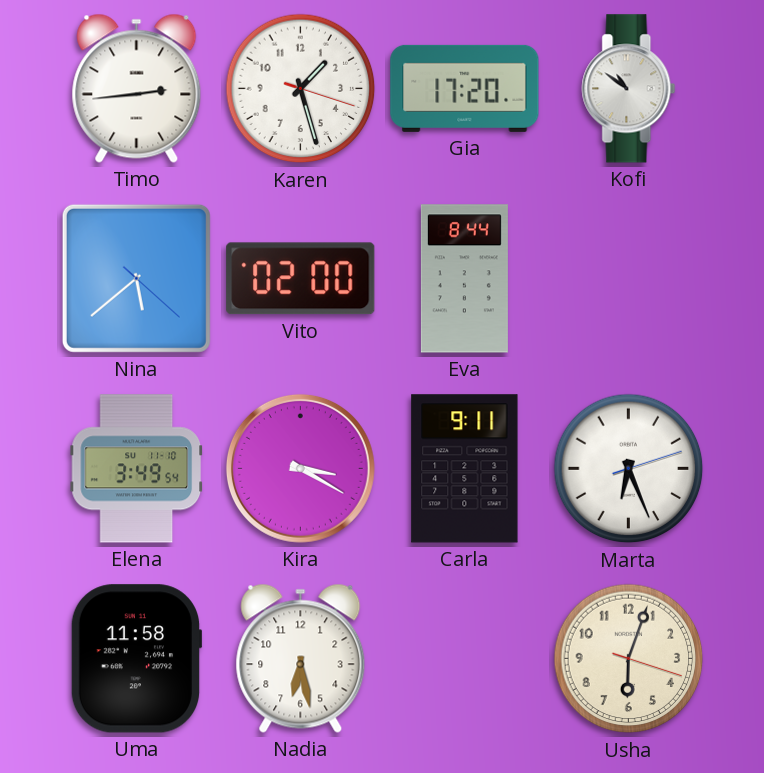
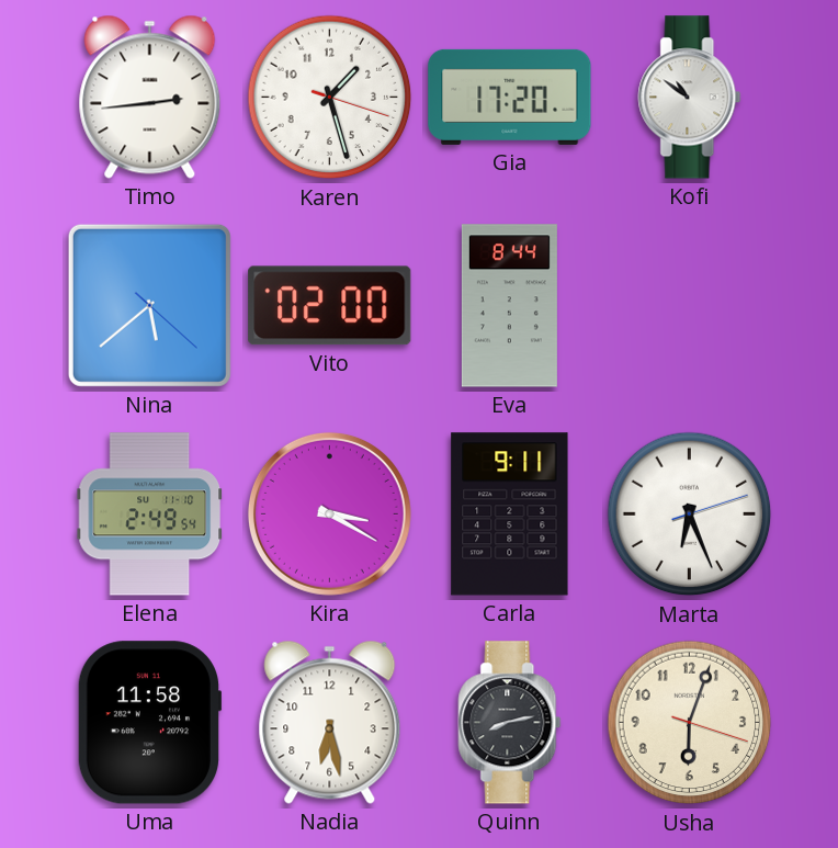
Elena: 3:49 -> 2:49 (150, 515)
Quinn: none -> 8:13 (510, 723)
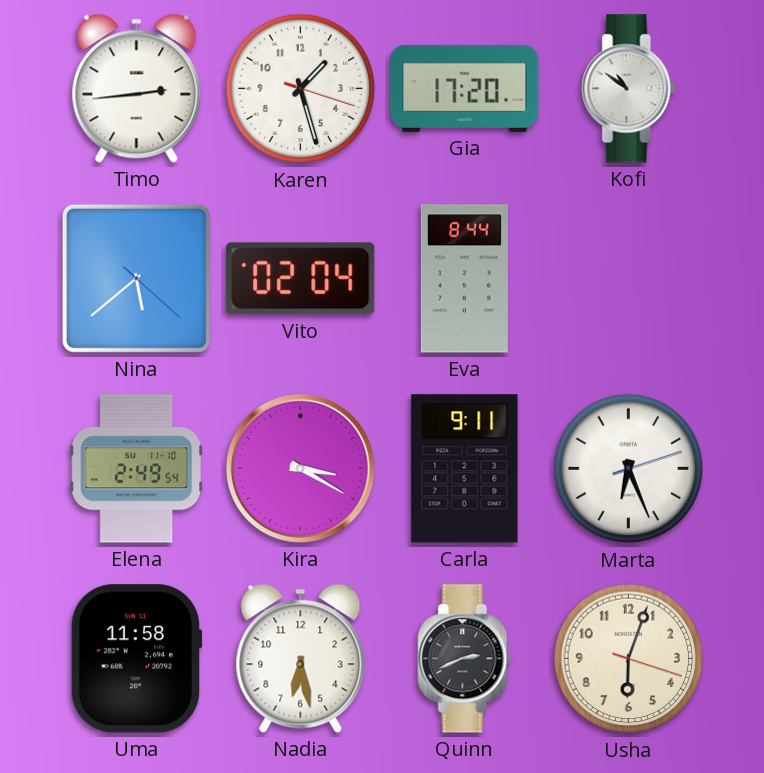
Vito: 02:00 -> 02:04 (301, 279)
Quinn: 8:13 -> 2:41 (465, 659)
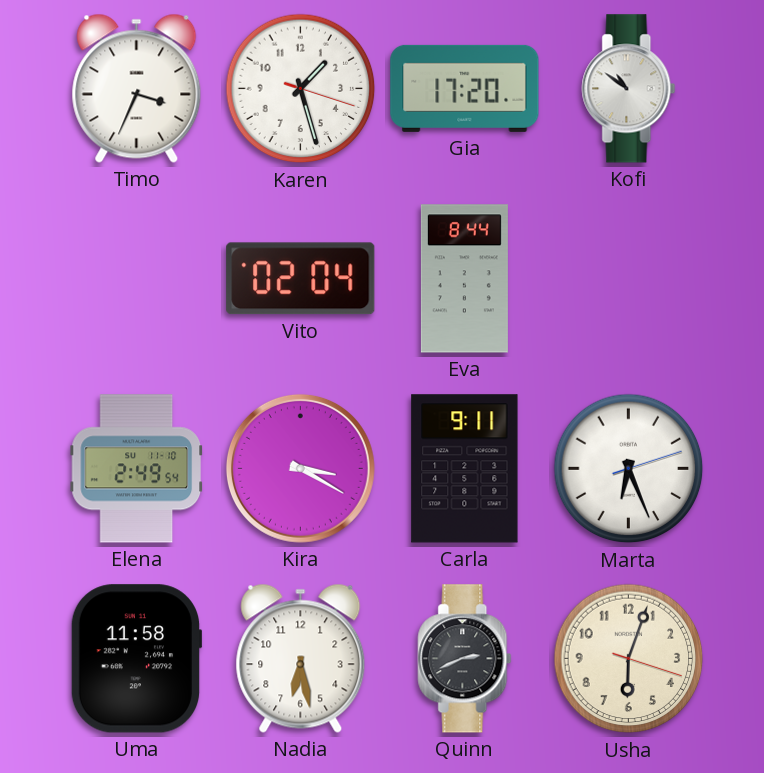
Timo: 2:44 -> 3:34 (137, 88)
Nina: 5:38 -> none (136, 278)
